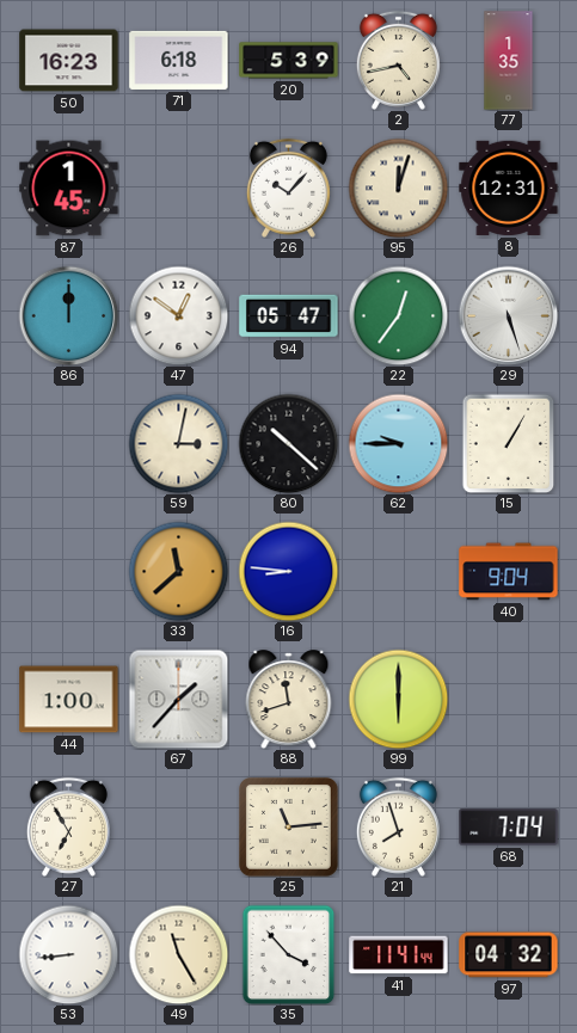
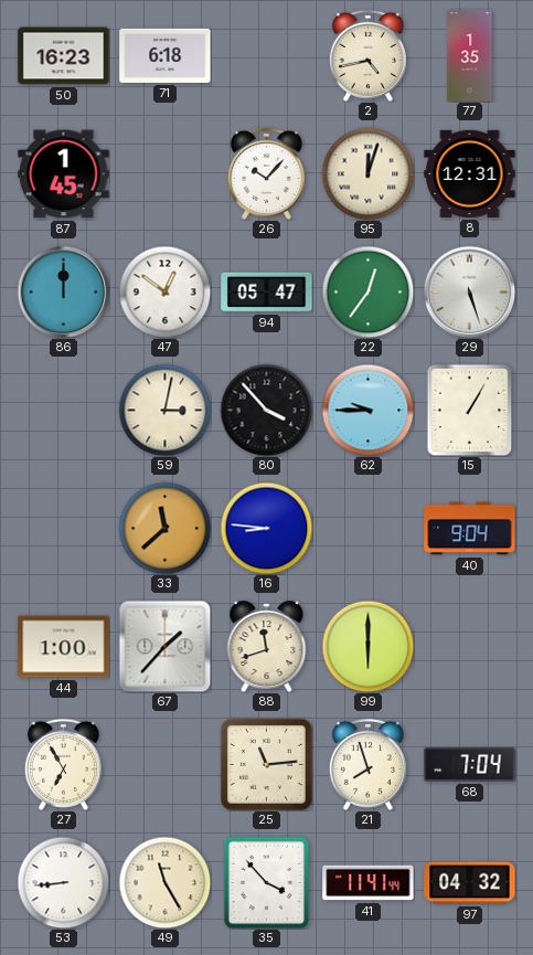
20: 5:39 -> none (289, 61)
80: 10:22 -> 3:53 (266, 410)
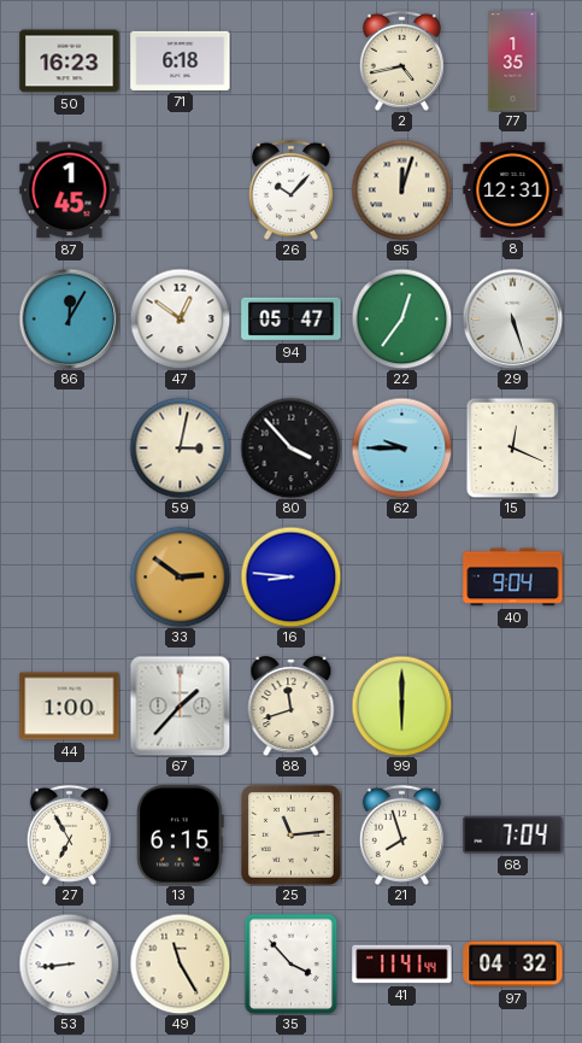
86: 12:00 -> 12:05 (69, 318)
15: 1:05 -> 12:19 (513, 447)
33: 11:38 -> 2:51 (180, 576)
13: none -> 6:15 (181, 836)
